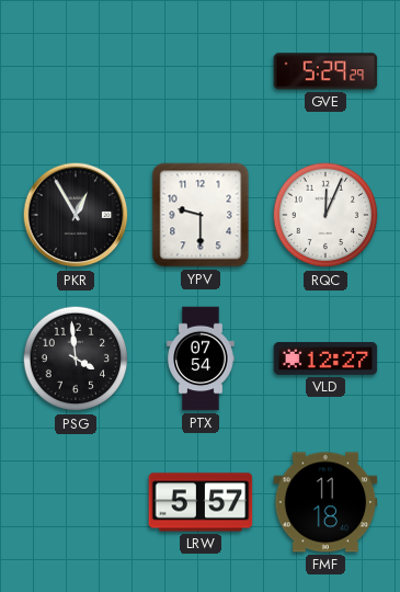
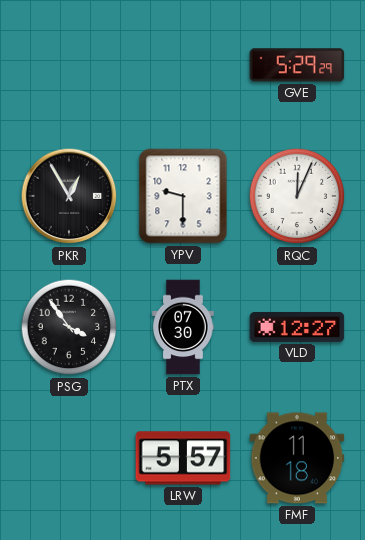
PSG: 3:59 -> 3:54 (69, 327)
PTX: 07:54 -> 07:30 (183, 327)
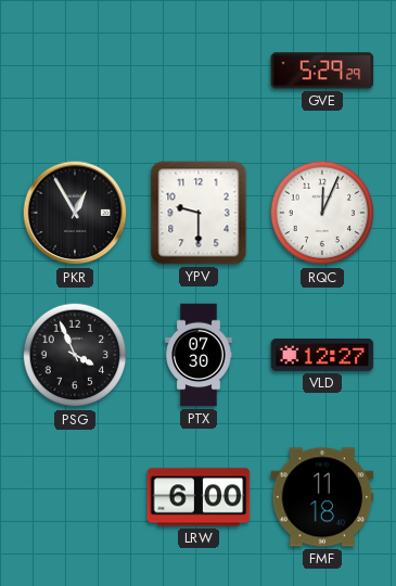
PSG: 3:54 -> 3:56 (75, 355)
LRW: 5:57 -> 6:00 (199, 497)
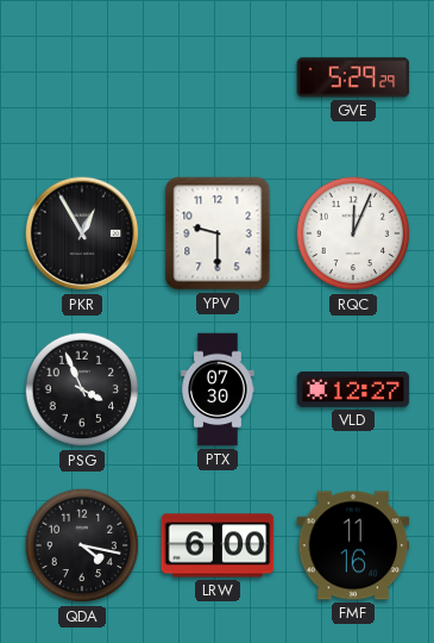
QDA: none -> 4:17 (82, 545)
FMF: 11:18 -> 11:16 (353, 545)
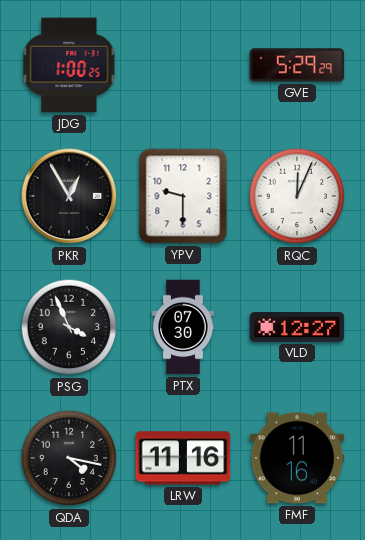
JDG: none -> 1:00 (69, 65)
LRW: 6:00 -> 11:16 (183, 458)
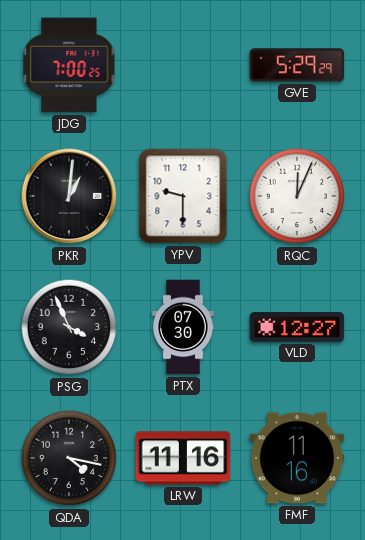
JDG: 1:00 -> 7:00 (69, 65)
PKR: 12:55 -> 1:01 (69, 196)
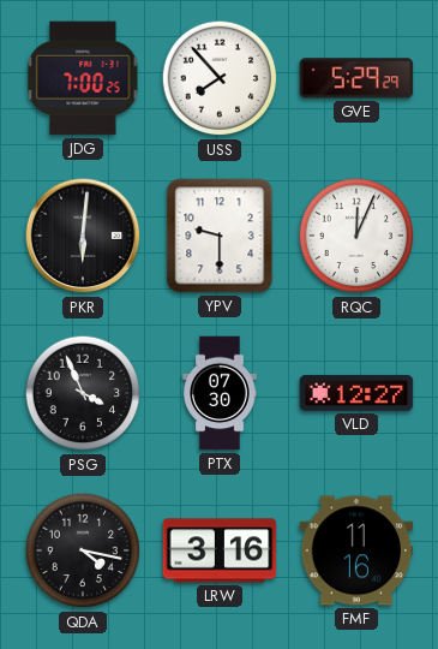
USS: none -> 7:53 (220, 78)
PKR: 1:01 -> 6:01 (83, 236)
LRW: 11:16 -> 3:16 (220, 550)
